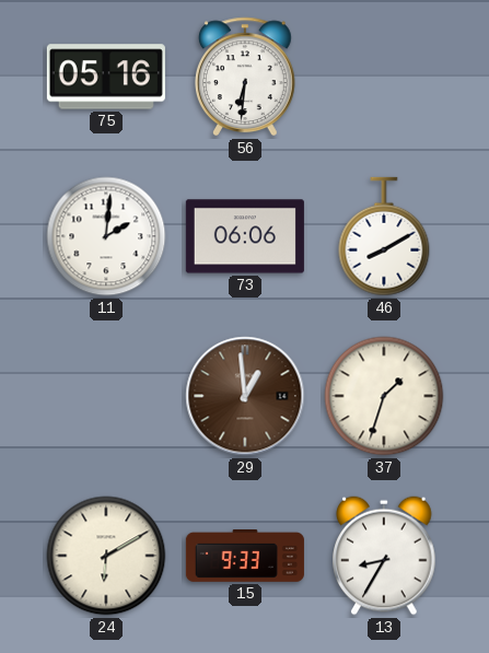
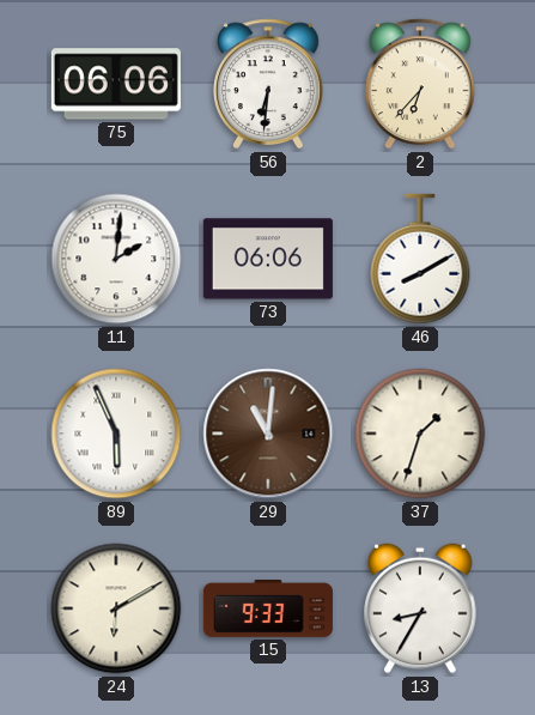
75: 05:16 -> 06:06 (116, 84)
2: none -> 6:37 (421, 84)
89: none -> 5:56 (116, 434)
29: 12:59 -> 11:01 (268, 434)
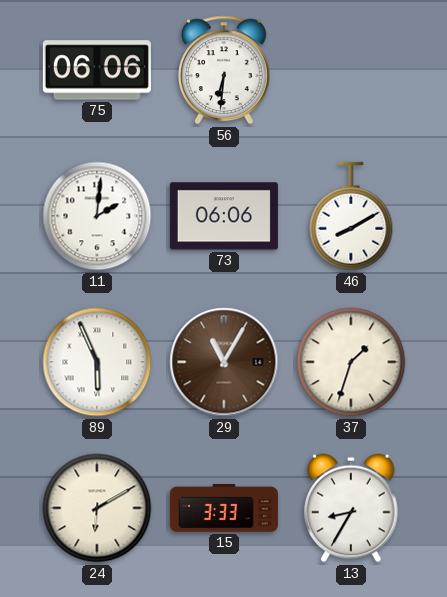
2: 6:37 -> none (421, 84)
29: 11:01 -> 11:05 (224, 362)
15: 9:33 -> 3:33 (224, 509)
